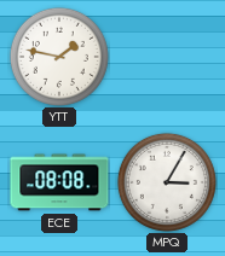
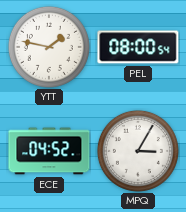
PEL: none -> 08:00 (138, 47)
ECE: 08:08 -> 04:52 (49, 151)
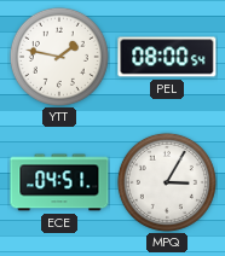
ECE: 04:52 -> 04:51 (59, 182)
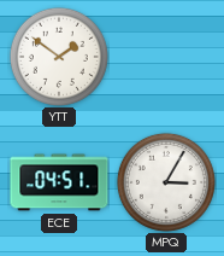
YTT: 1:47 -> 1:51 (59, 57)
PEL: 08:00 -> none (167, 57)
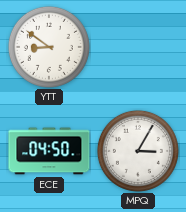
YTT: 1:51 -> 8:51 (49, 47)
ECE: 04:51 -> 04:50 (49, 151)
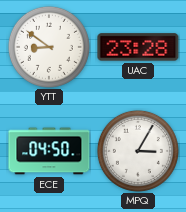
UAC: none -> 23:28 (138, 47)
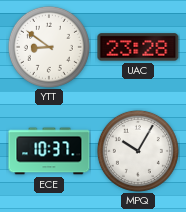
ECE: 04:50 -> 10:37 (49, 151)
MPQ: 3:05 -> 10:05 (138, 151)
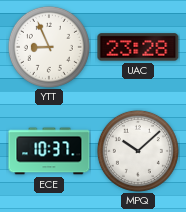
YTT: 8:51 -> 8:56 (49, 47)
MPQ: 10:05 -> 10:08 (138, 151)
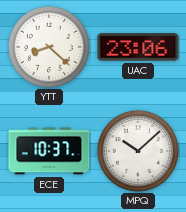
YTT: 8:56 -> 8:22 (49, 47)
UAC: 23:28 -> 23:06 (138, 47)
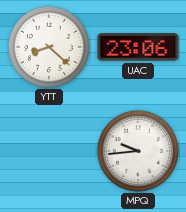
ECE: 10:37 -> none (49, 151)
MPQ: 10:08 -> 9:44 (138, 151)
